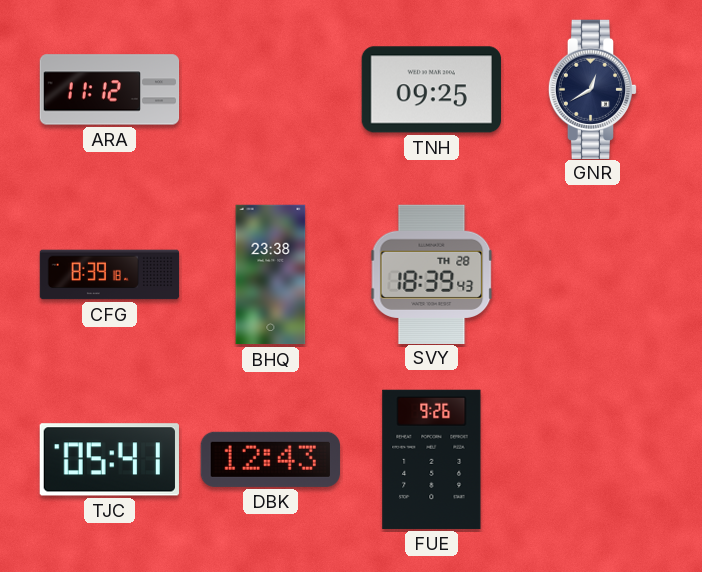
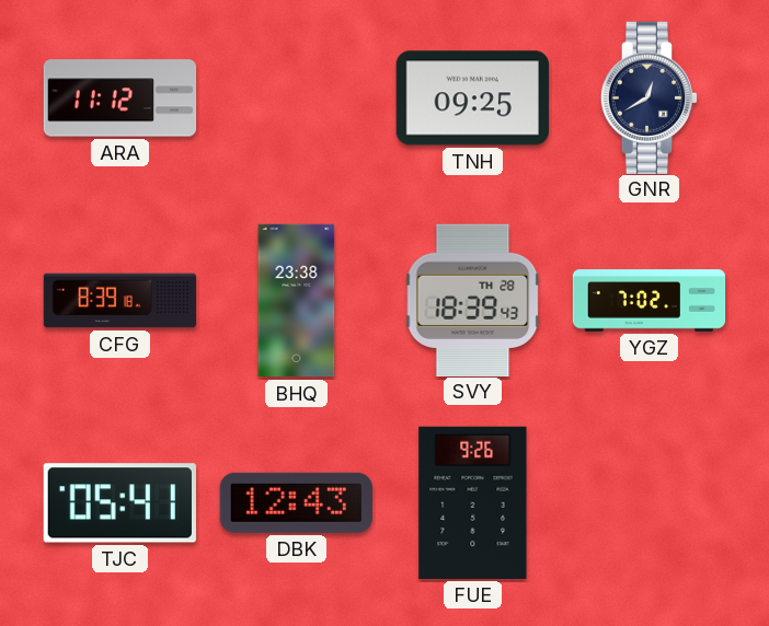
YGZ: none -> 7:02 (650, 301)
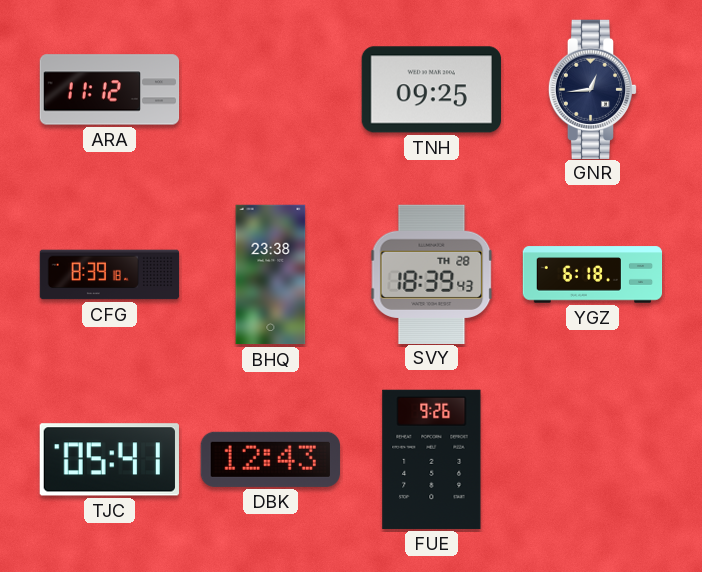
GNR: 12:40 -> 12:44 (593, 89)
YGZ: 7:02 -> 6:18 (593, 275)
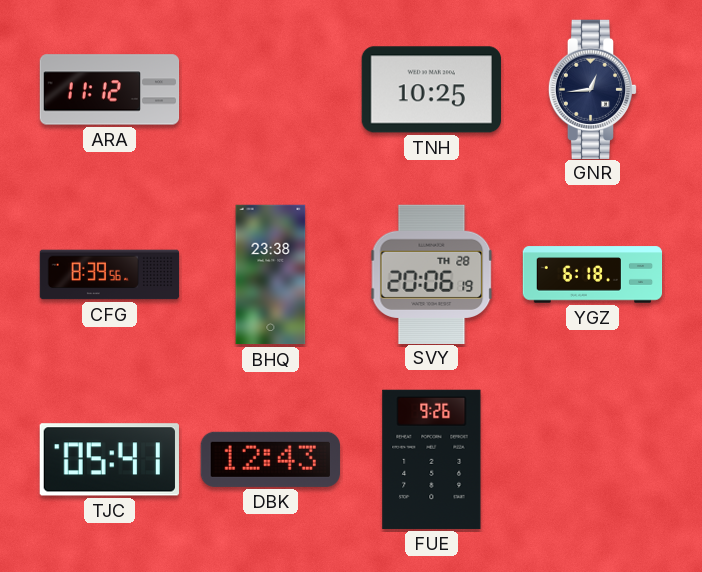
TNH: 09:25 -> 10:25 (431, 90)
CFG: 8:39:18 -> 8:39:56 (110, 275)
SVY: 18:39 -> 20:06 (432, 274)
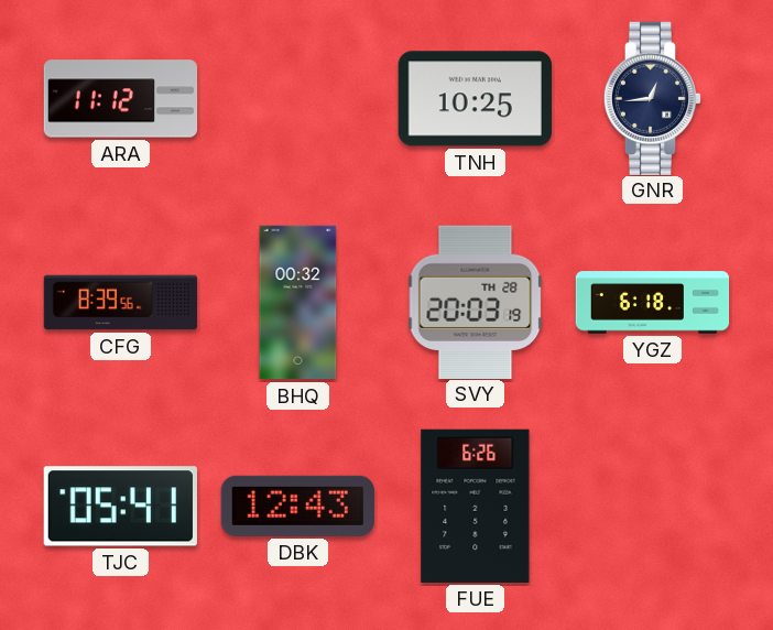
BHQ: 23:38 -> 00:32 (298, 303)
SVY: 20:06 -> 20:03 (476, 302)
FUE: 9:26 -> 6:26 (476, 506)
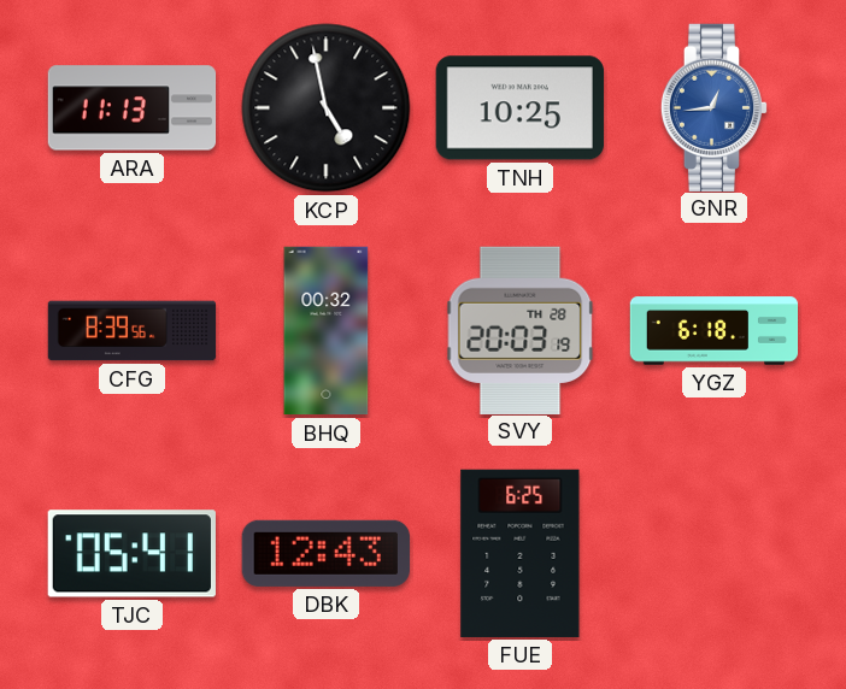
ARA: 11:12 -> 11:13 (133, 108)
KCP: none -> 4:58 (327, 108)
GNR dial: navy -> blue (715, 107)
FUE: 6:26 -> 6:25 (521, 553)
